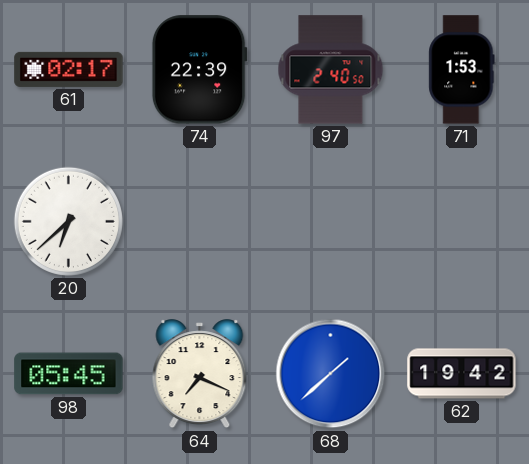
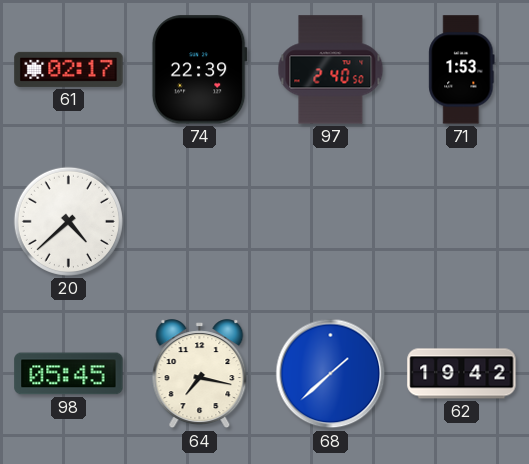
20: 6:38 -> 4:38 (68, 221)
64: 7:19 -> 7:17 (200, 374)
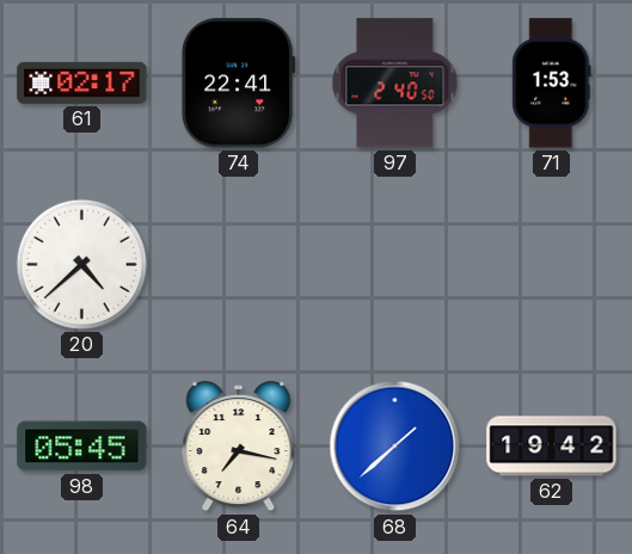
74: 22:39 -> 22:41 (238, 84)
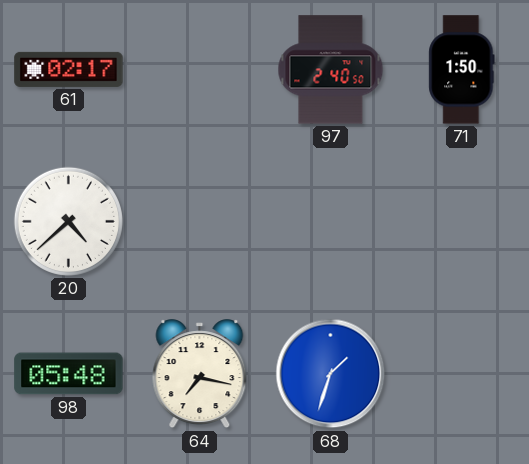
74: 22:41 -> none (238, 84)
71: 1:53 -> 1:50 (462, 70)
98: 05:45 -> 05:48 (69, 374)
68: 1:38 -> 1:33 (331, 374)
62: 19:42 -> none (552, 447)
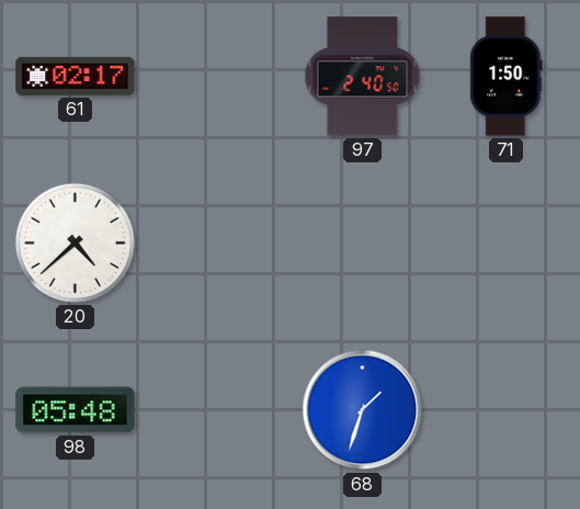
64: 7:17 -> none (200, 374)
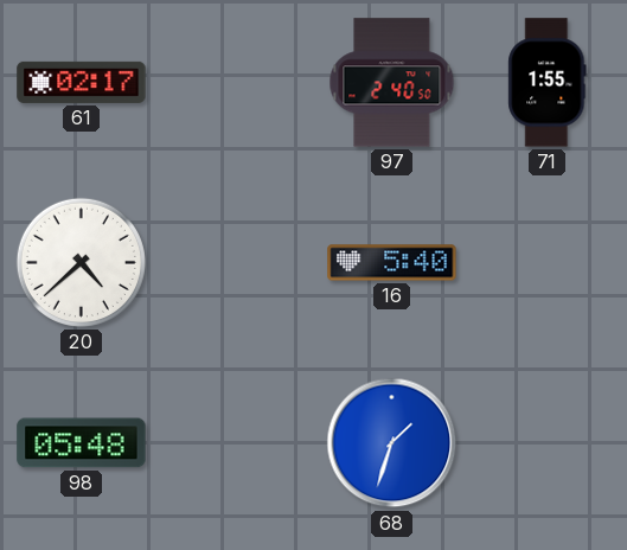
71: 1:50 -> 1:55 (548, 83)
16: none -> 5:40 (392, 263)
